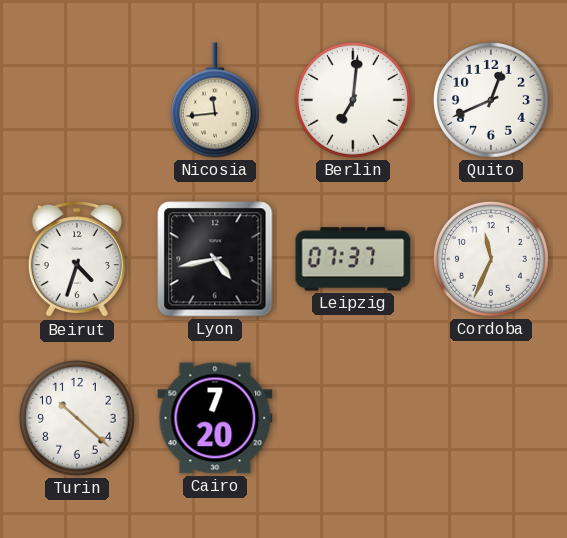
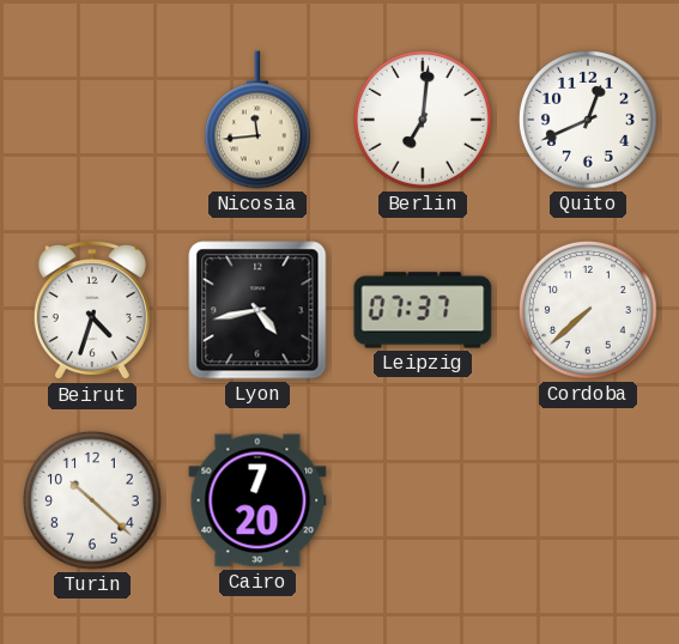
Cordoba: 11:34 -> 7:38 (588, 310)
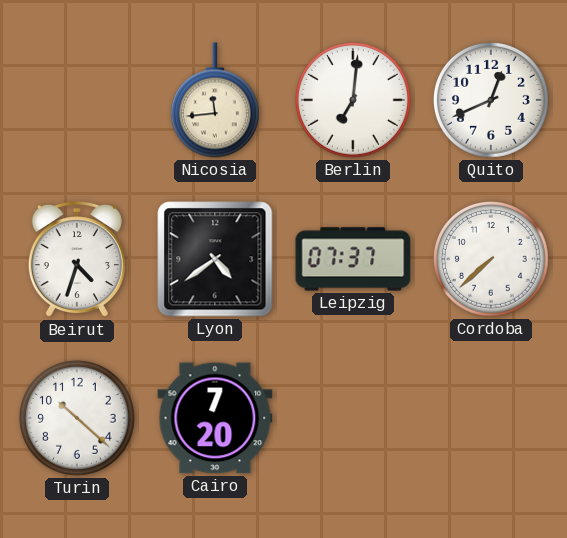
Lyon: 4:43 -> 4:39 (215, 259)
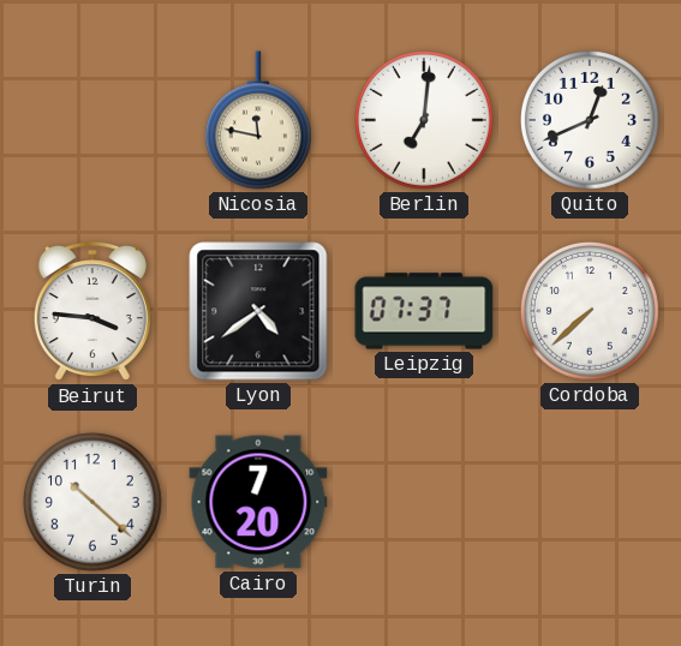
Nicosia: 11:44 -> 11:47 (258, 120)
Beirut: 4:33 -> 3:46 (92, 311)
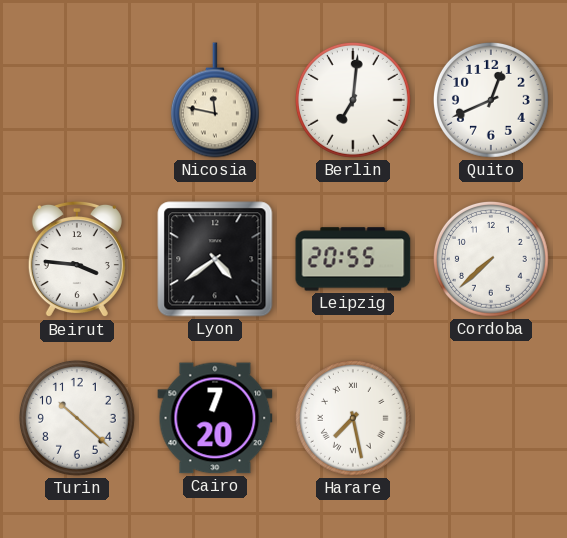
Leipzig: 07:37 -> 20:55 (353, 259)
Harare: none -> 7:28 (353, 418)
